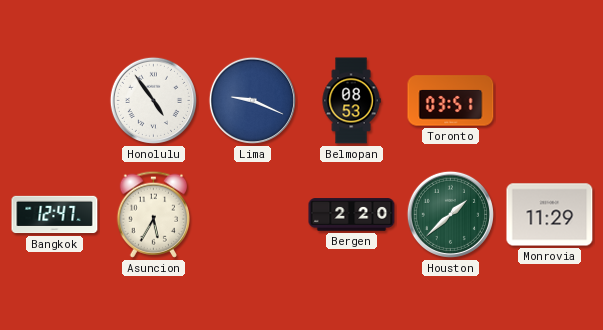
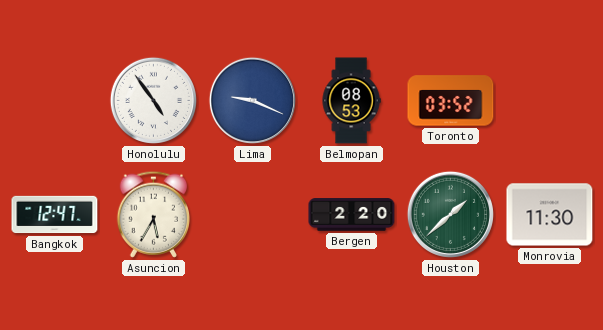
Toronto: 03:51 -> 03:52 (451, 101)
Monrovia: 11:29 -> 11:30 (550, 215)
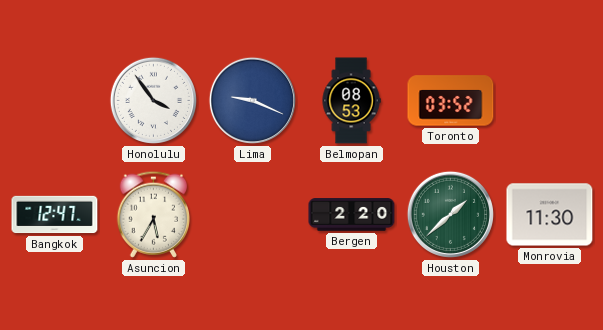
Honolulu: 4:54 -> 3:54 (153, 100)
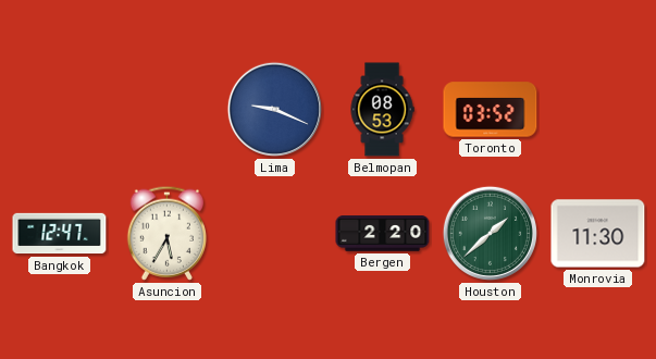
Honolulu: 3:54 -> none (153, 100)
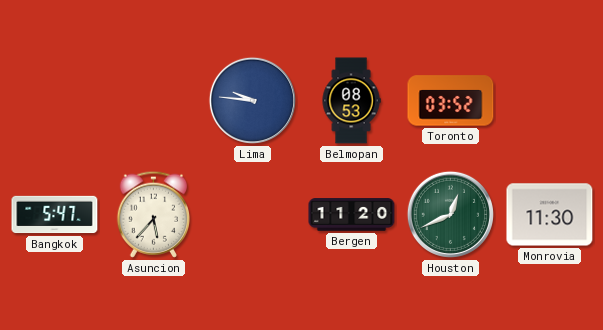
Lima: 9:19 -> 9:46 (252, 100)
Bangkok: 12:47 -> 5:47 (55, 215)
Asuncion: 5:35 -> 5:37 (153, 214)
Bergen: 2:20 -> 11:20 (352, 215)
Houston: 1:38 -> 12:41 (450, 214)
